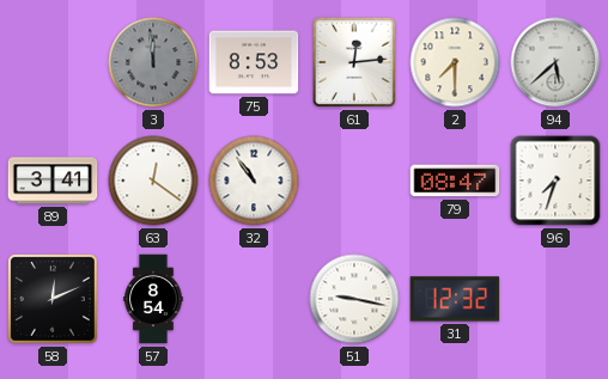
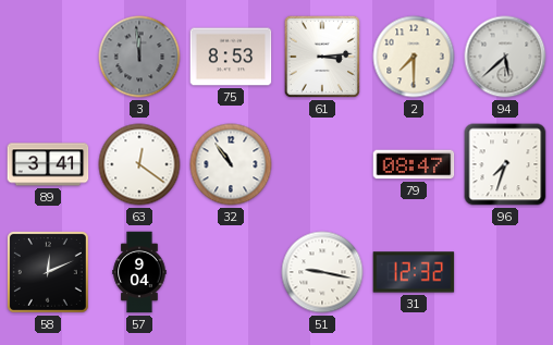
61: 12:14 -> 3:14 (321, 57)
57: 8:54 -> 9:04 (139, 272)
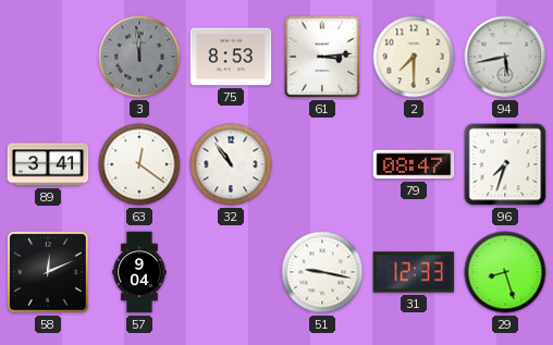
94: 5:38 -> 5:43 (505, 57)
31: 12:32 -> 12:33 (414, 272)
29: none -> 8:27 (505, 272)
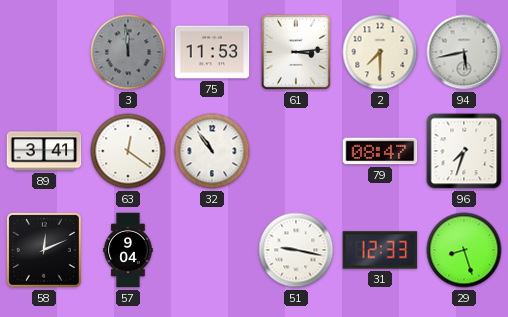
75: 8:53 -> 11:53 (212, 52)
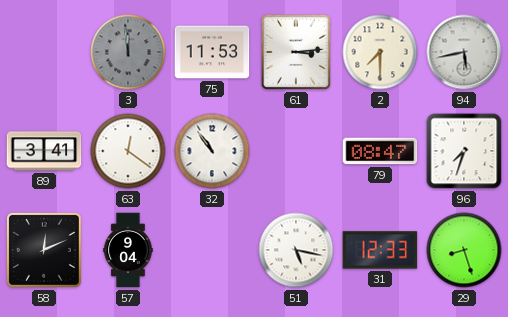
51: 9:17 -> 5:17 (296, 250)
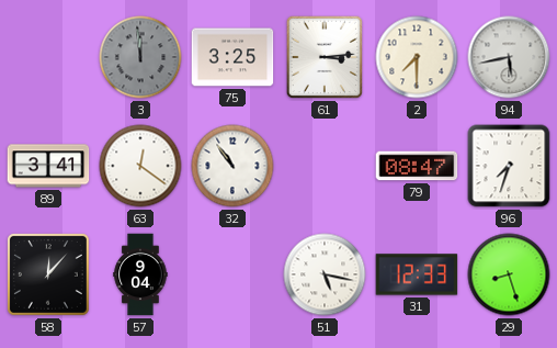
75: 11:53 -> 3:25 (232, 57)
58: 12:11 -> 12:07 (48, 274)
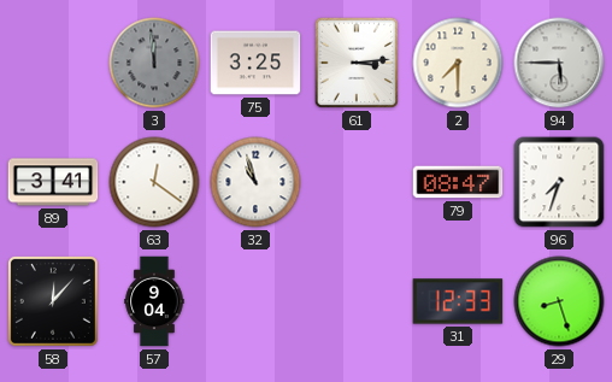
94: 5:43 -> 5:45 (559, 63)
32: 10:54 -> 10:57 (255, 182)
51: 5:17 -> none (325, 274)
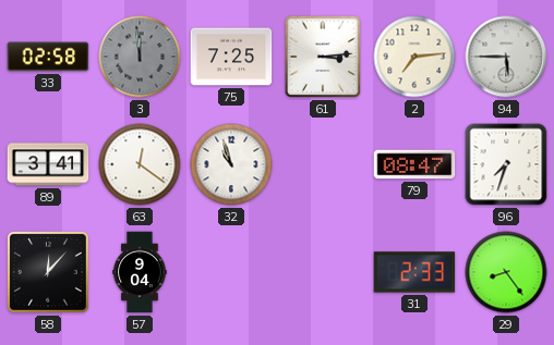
33: none -> 02:58 (48, 57)
75: 3:25 -> 7:25 (231, 57)
2: 7:30 -> 7:14 (414, 57)
31: 12:33 -> 2:33 (414, 272)
29: 8:27 -> 8:24 (506, 272)
